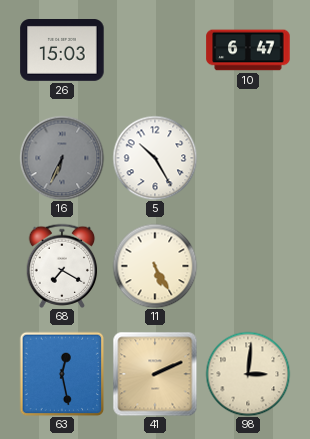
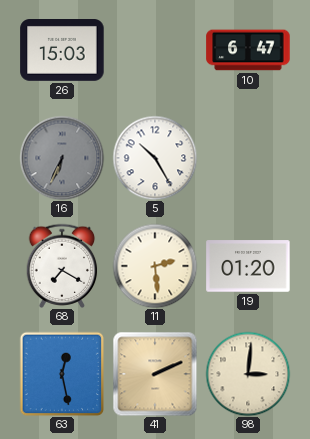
11: 5:25 -> 2:29 (155, 266)
19: none -> 01:20 (248, 266)
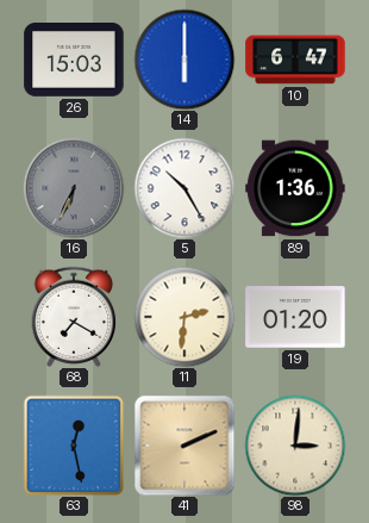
14: none -> 6:00 (185, 60)
89: none -> 1:36 (295, 188)
11: 2:29 -> 2:31 (185, 317)
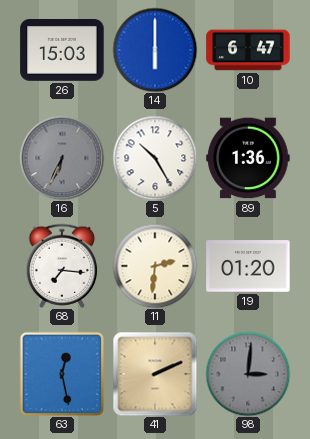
68: 7:20 -> 7:16 (62, 265)
98 dial: cream -> grey (248, 374)
